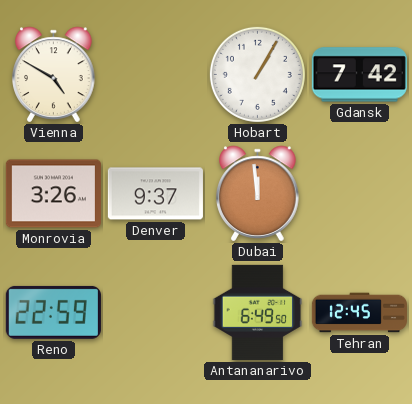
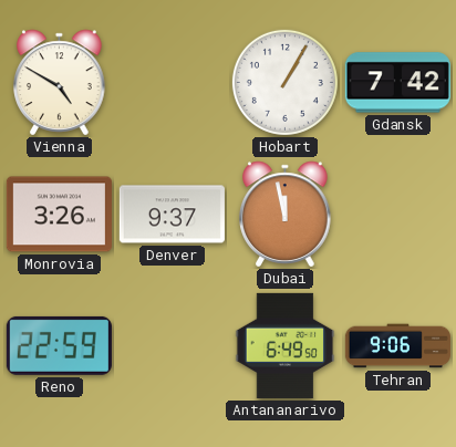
Dubai: 11:59 -> 11:58 (286, 215)
Tehran: 12:45 -> 9:06 (397, 346)
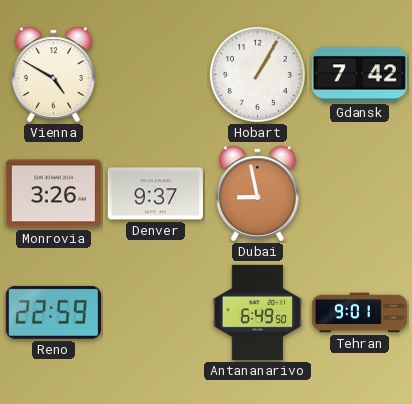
Dubai: 11:58 -> 8:58 (258, 194)
Tehran: 9:06 -> 9:01 (359, 313)
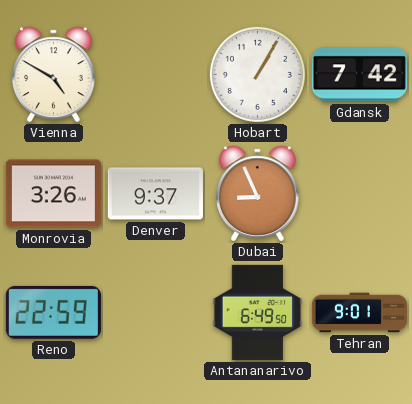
Dubai: 8:58 -> 8:56 (258, 194)
